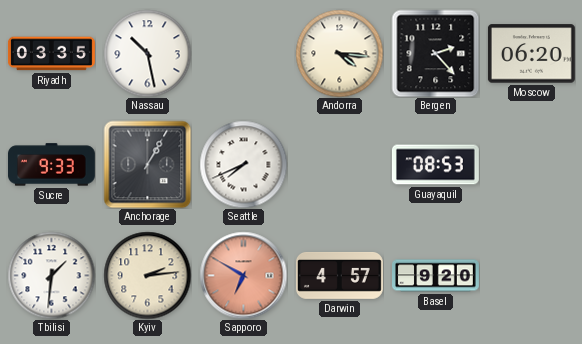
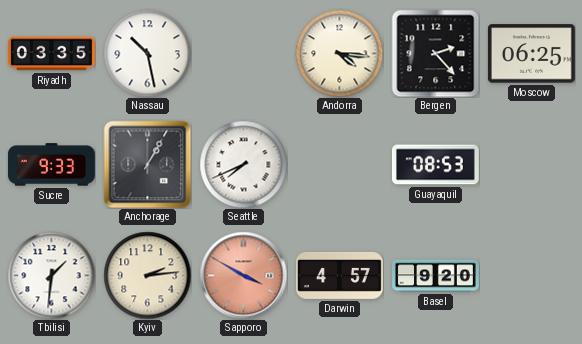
Moscow: 06:20 -> 06:25 (531, 54)
Sapporo: 6:50 -> 3:50 (243, 275)
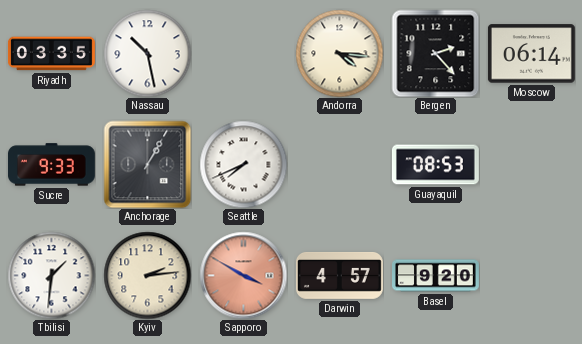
Moscow: 06:25 -> 06:14 (531, 54)
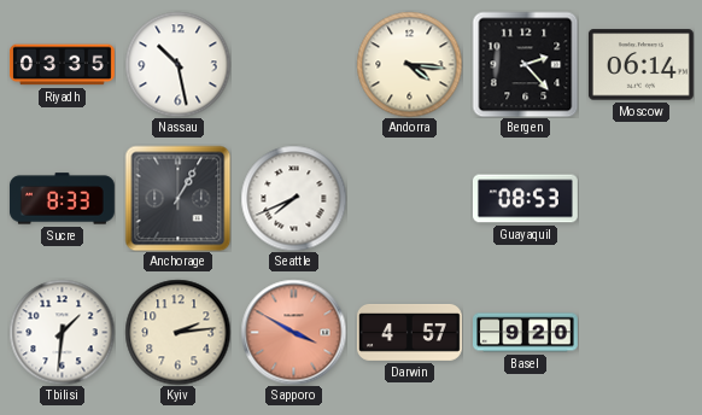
Sucre: 9:33 -> 8:33 (62, 199)
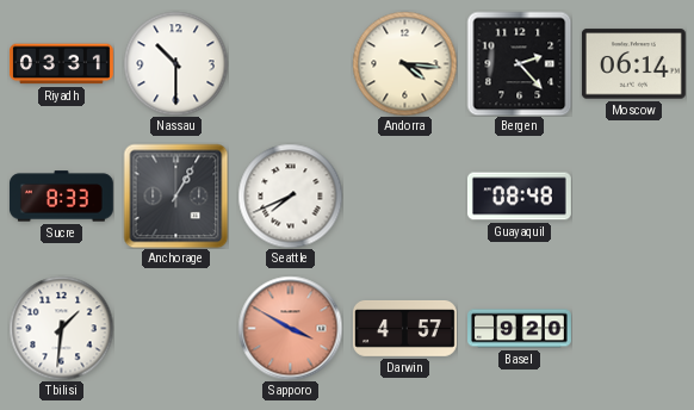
Riyadh: 03:35 -> 03:31 (61, 64)
Nassau: 10:28 -> 10:30 (175, 63)
Guayaquil: 08:53 -> 08:48 (519, 197)
Kyiv: 2:14 -> none (177, 332)
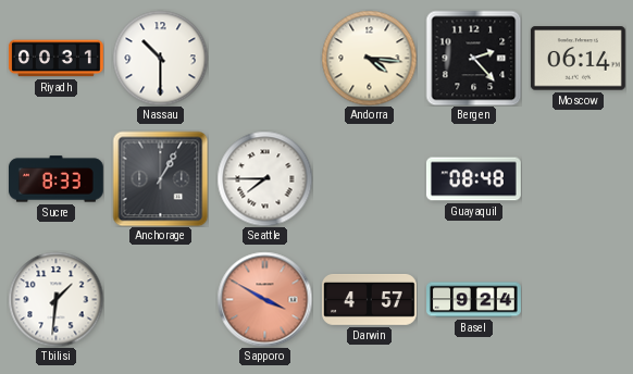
Riyadh: 03:31 -> 00:31 (55, 59)
Seattle: 7:41 -> 7:45 (264, 178)
Basel: 9:20 -> 9:24 (474, 300)
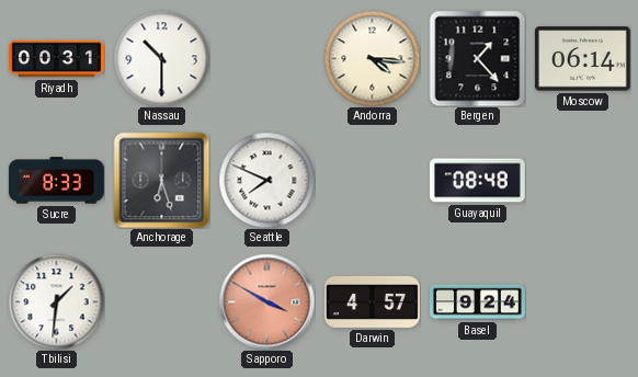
Bergen: 2:23 -> 1:23 (477, 58)
Anchorage: 1:05 -> 6:27 (161, 180)
Seattle: 7:45 -> 7:49 (266, 180)
